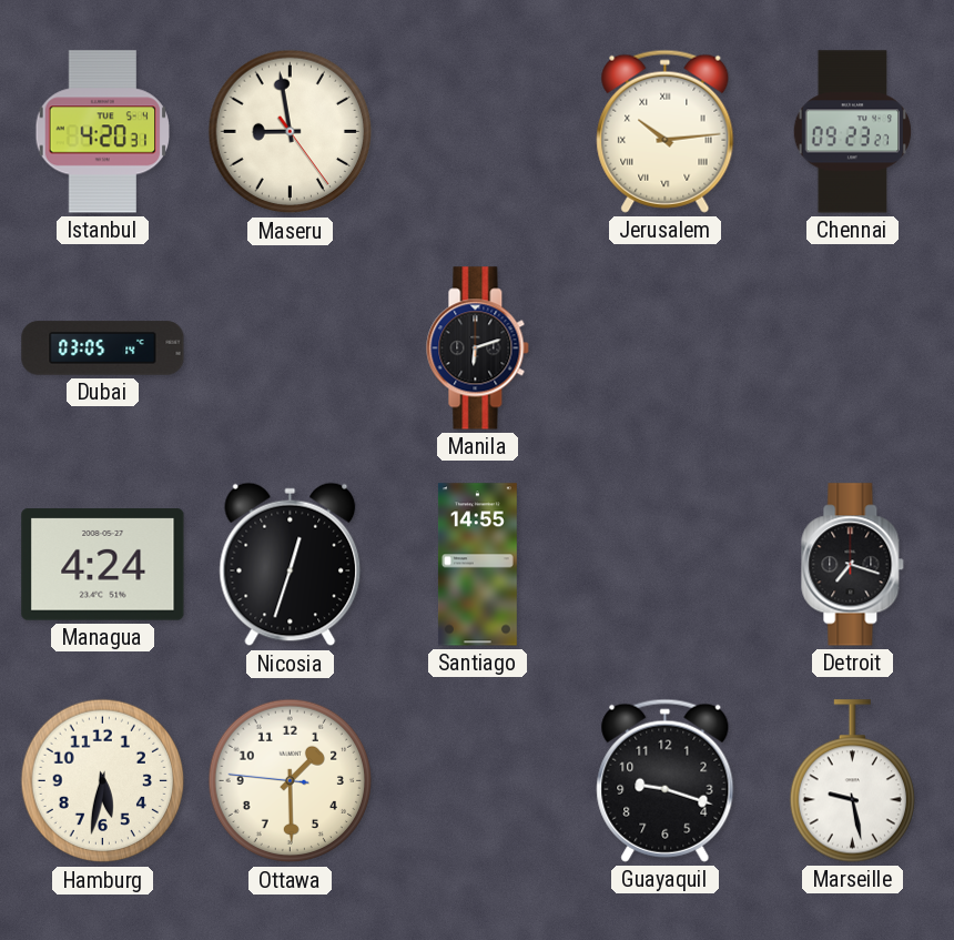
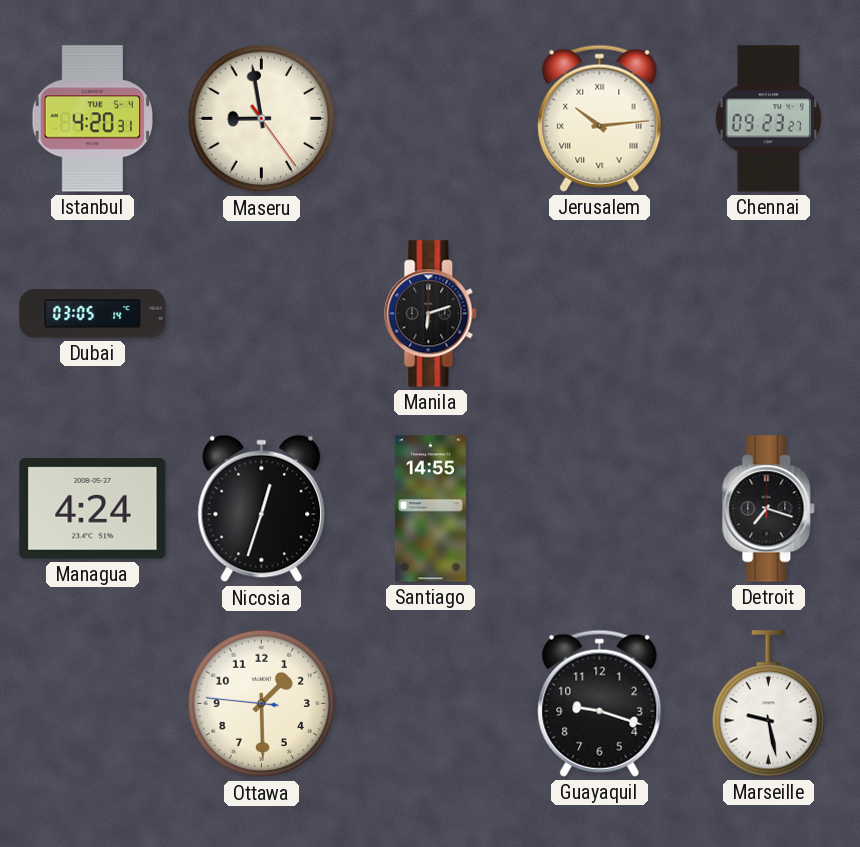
Hamburg: 5:32 -> none (103, 781)
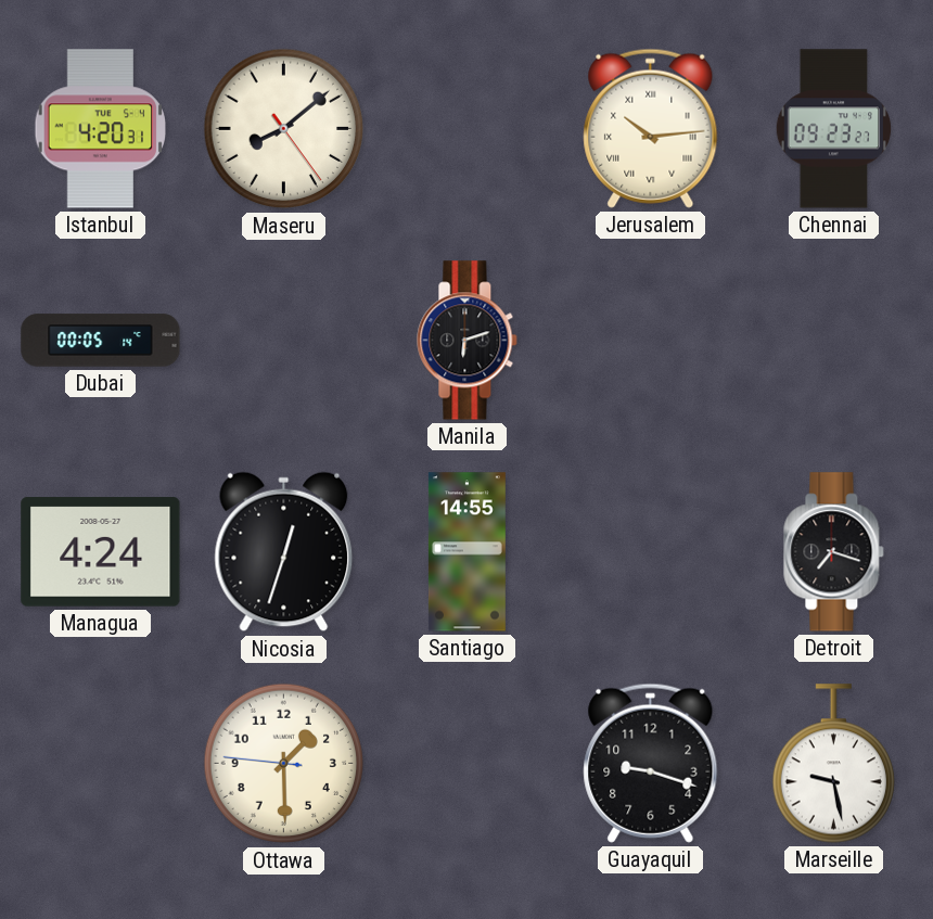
Maseru: 8:58 -> 8:08 (284, 129)
Dubai: 03:05 -> 00:05 (101, 341)
